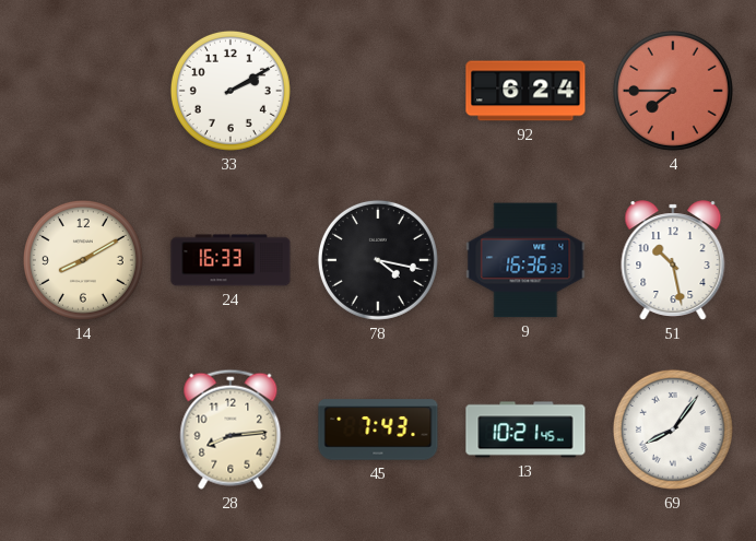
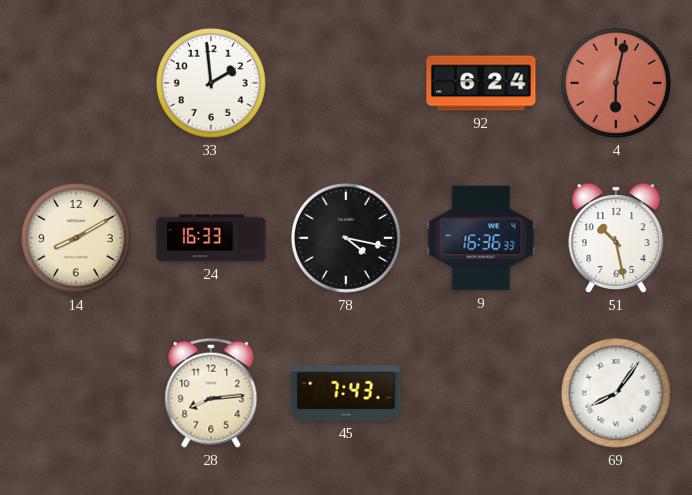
33: 2:10 -> 1:59 (211, 83)
4: 7:45 -> 6:02 (616, 83)
13: 10:21 -> none (525, 430)
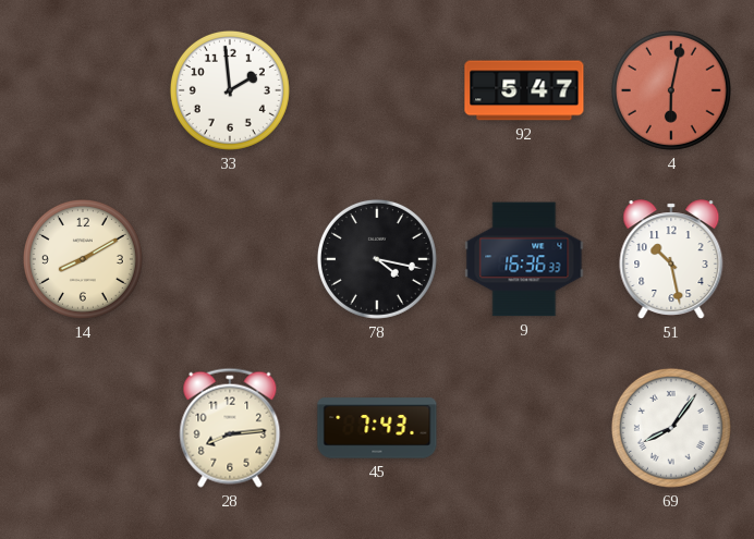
92: 6:24 -> 5:47 (524, 90)
24: 16:33 -> none (211, 238)
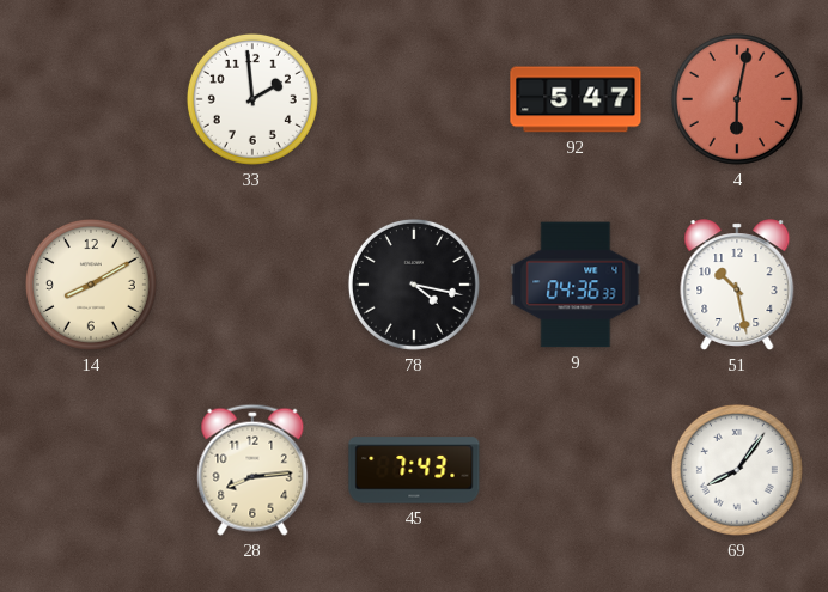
9: 16:36 -> 04:36 (576, 285)
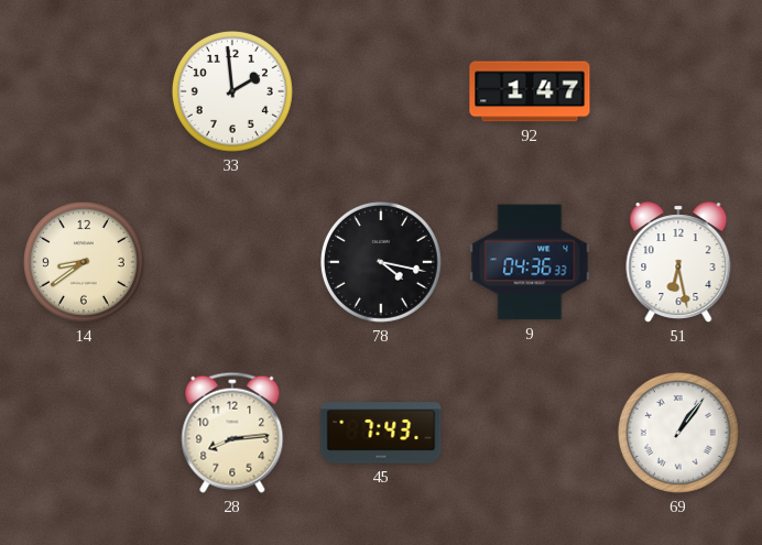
92: 5:47 -> 1:47 (530, 91)
4: 6:02 -> none (737, 99)
14: 8:10 -> 8:39 (84, 262)
51: 10:28 -> 6:28 (678, 262)
69: 8:06 -> 1:06 (678, 433)
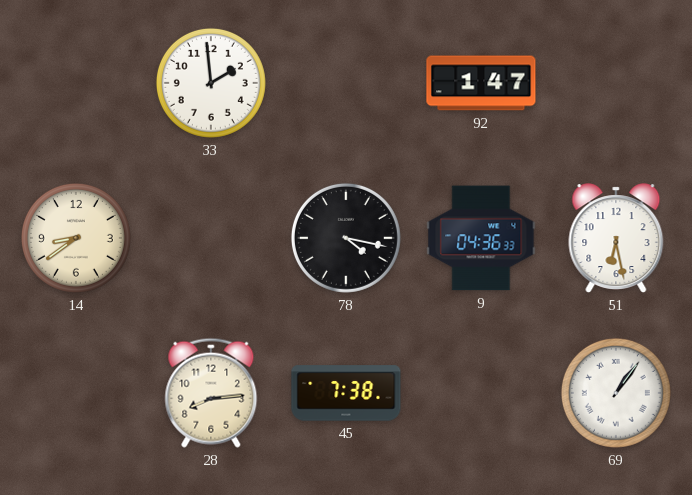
45: 7:43 -> 7:38 (346, 393)
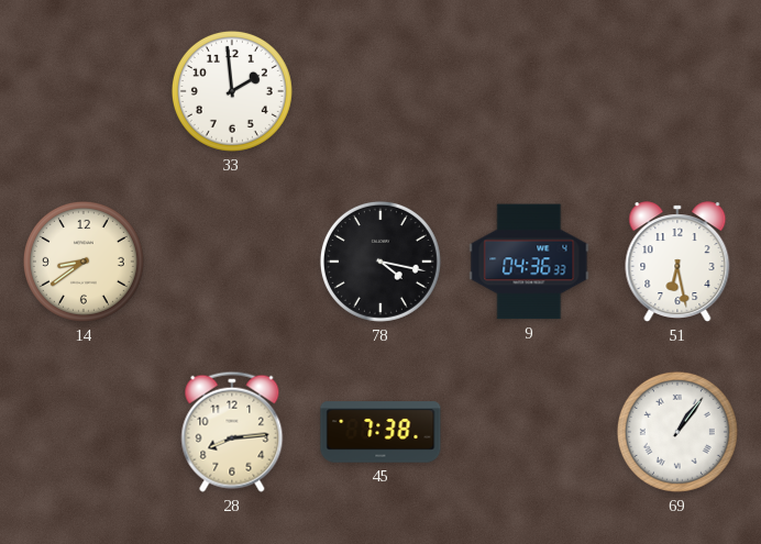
92: 1:47 -> none (481, 83)
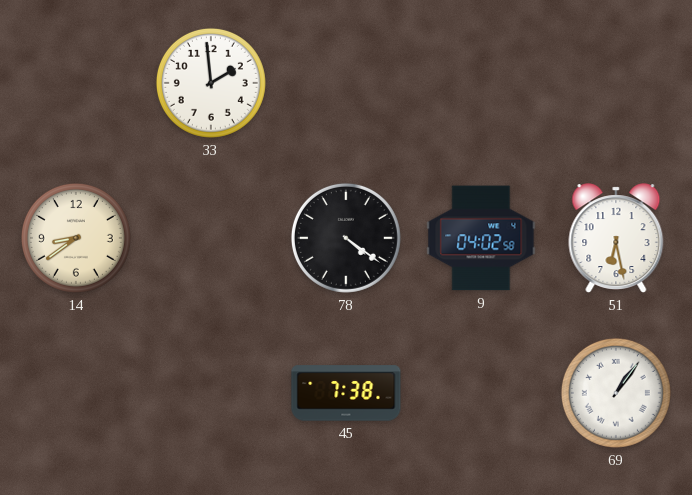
78: 4:17 -> 4:21 (346, 238)
9: 04:36 -> 04:02 (481, 238)
28: 8:14 -> none (232, 432)
